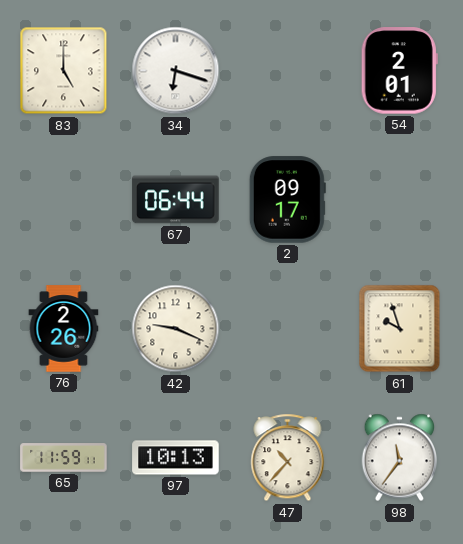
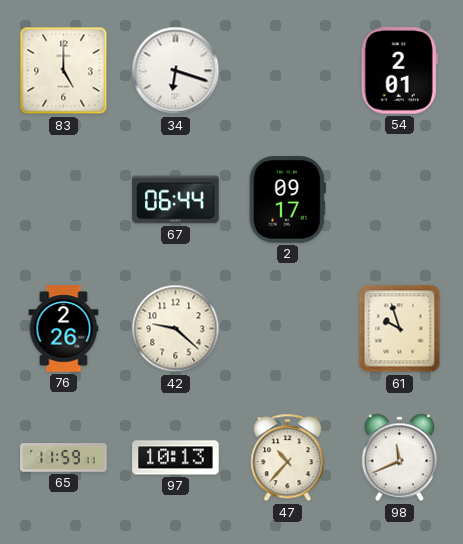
42: 9:19 -> 9:22 (176, 329)
98: 11:36 -> 11:41 (400, 458)
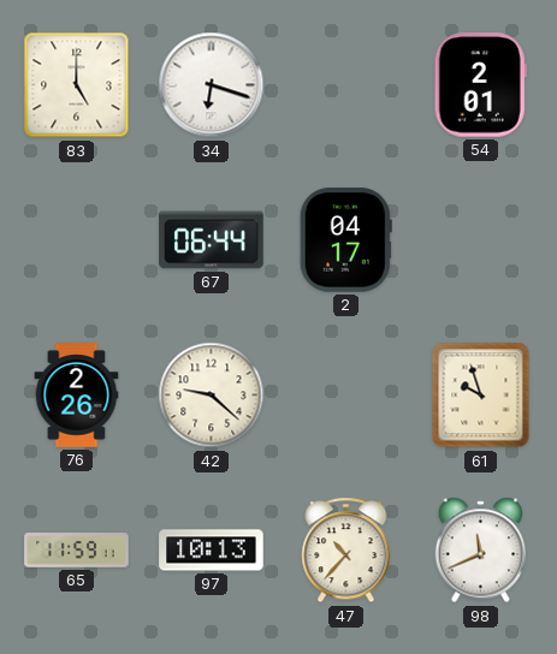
2: 09:17 -> 04:17 (345, 240)
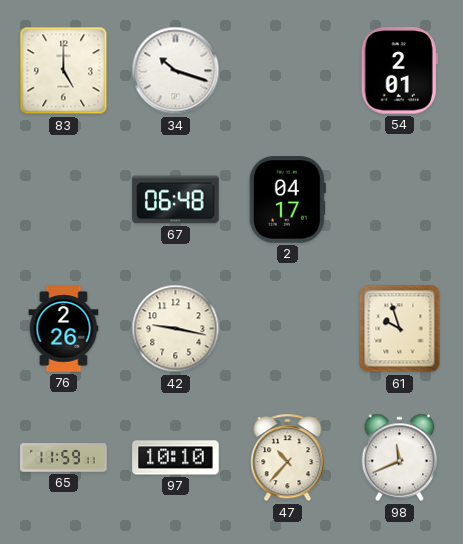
34: 6:18 -> 10:18 (176, 71)
67: 06:44 -> 06:48 (176, 200)
42: 9:22 -> 9:17 (176, 329)
97: 10:13 -> 10:10 (176, 458)
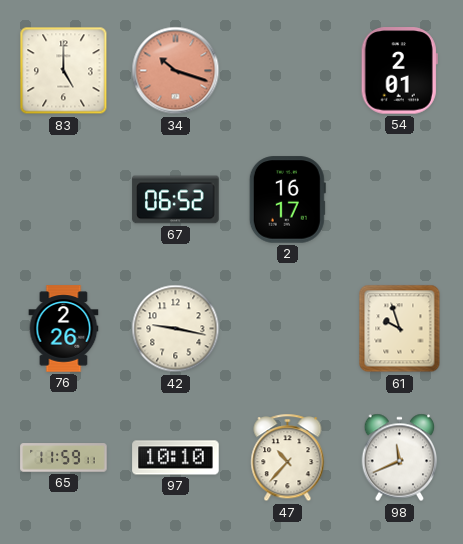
34 dial: white -> salmon (176, 71)
67: 06:48 -> 06:52 (176, 200)
2: 04:17 -> 16:17 (287, 200)
